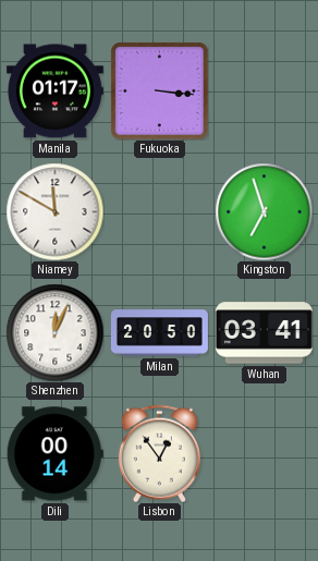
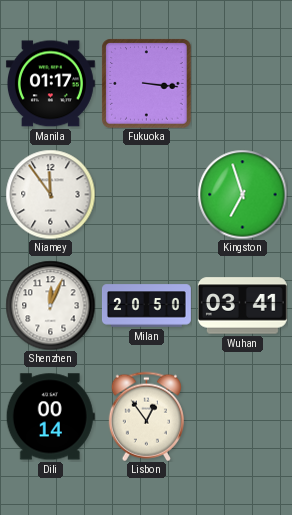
Niamey: 11:50 -> 11:54 (50, 194)
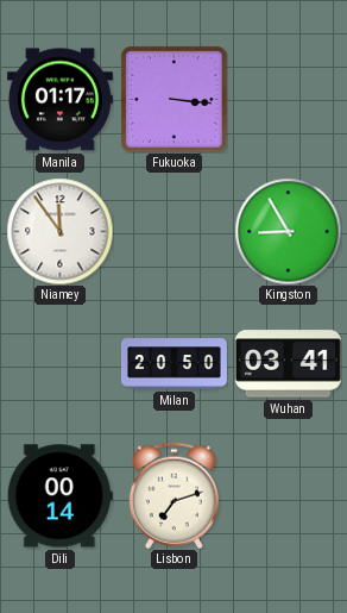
Kingston: 6:57 -> 8:55 (288, 231)
Shenzhen: 12:04 -> none (50, 305)
Lisbon: 12:54 -> 7:12 (173, 495)
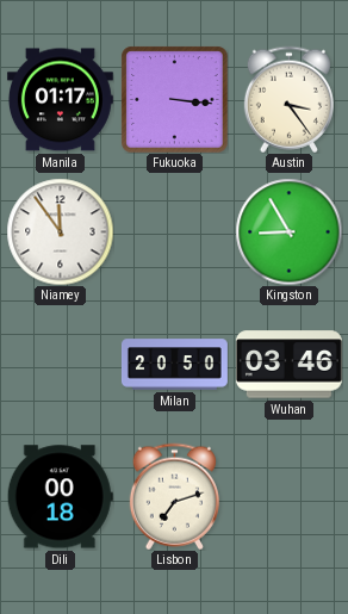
Austin: none -> 3:24 (288, 99)
Wuhan: 03:41 -> 03:46 (288, 365)
Dili: 00:14 -> 00:18 (60, 497)
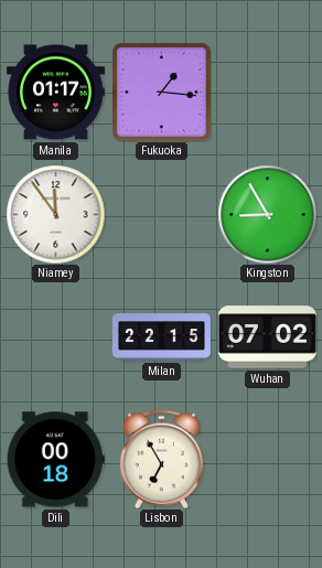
Fukuoka: 3:16 -> 1:16 (161, 92)
Austin: 3:24 -> none (288, 99)
Milan: 20:50 -> 22:15 (161, 337)
Wuhan: 03:46 -> 07:02 (267, 337)
Lisbon: 7:12 -> 6:55 (161, 459)
